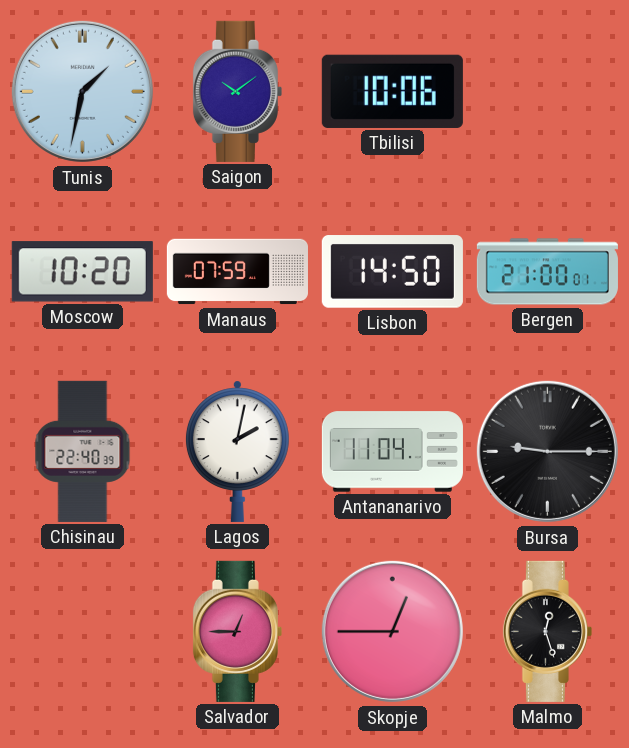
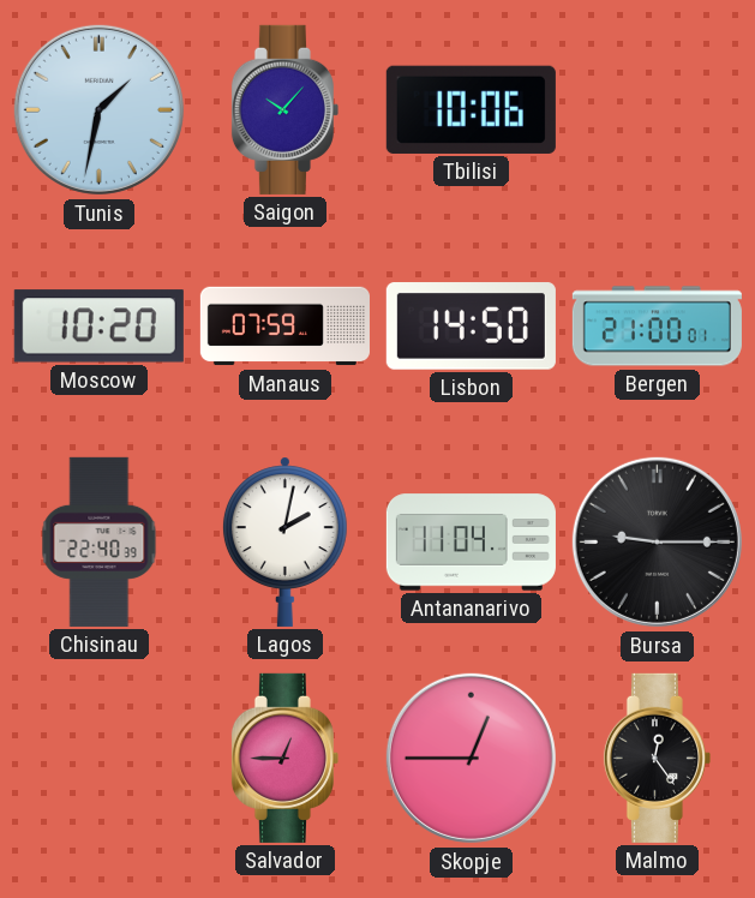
Saigon: 10:09 -> 10:07 (284, 109)
Malmo: 12:27 -> 12:24 (657, 758)
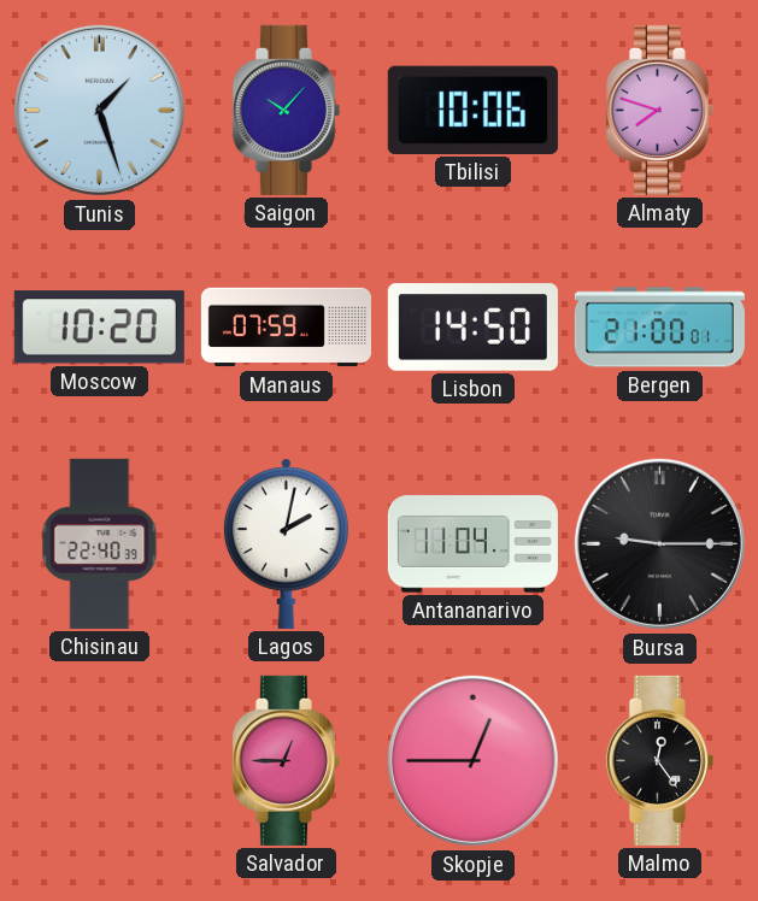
Tunis: 1:32 -> 1:27 (99, 110)
Almaty: none -> 7:48 (659, 110)
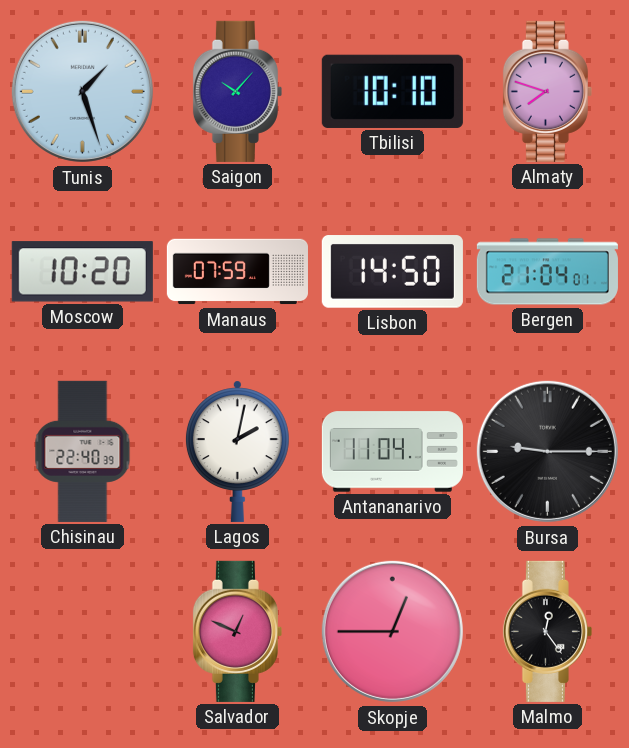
Tbilisi: 10:06 -> 10:10 (392, 91)
Bergen: 21:00 -> 21:04 (547, 272)
Salvador: 12:45 -> 12:49 (237, 631)
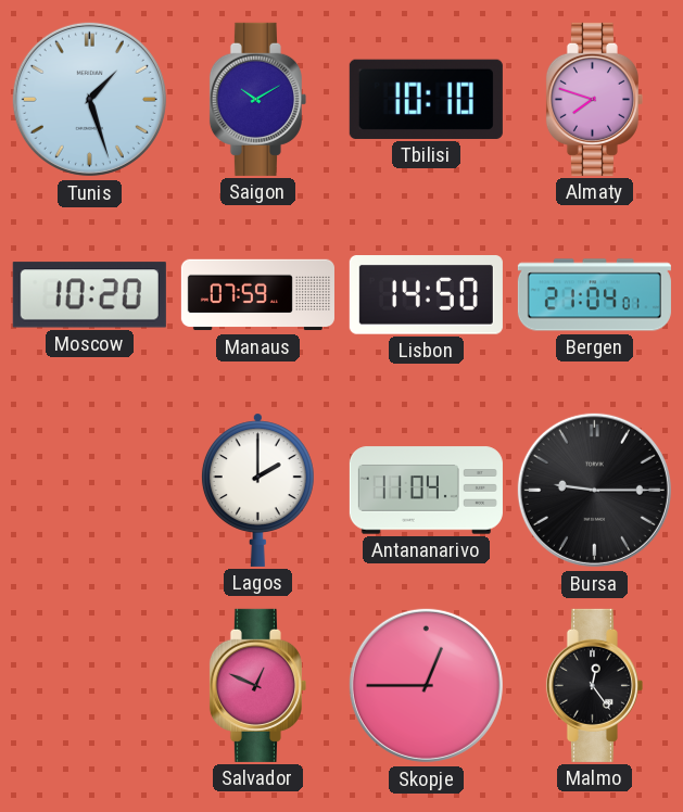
Saigon: 10:07 -> 10:10 (257, 99)
Chisinau: 22:40 -> none (83, 451)
Lagos: 2:02 -> 2:00 (257, 490)
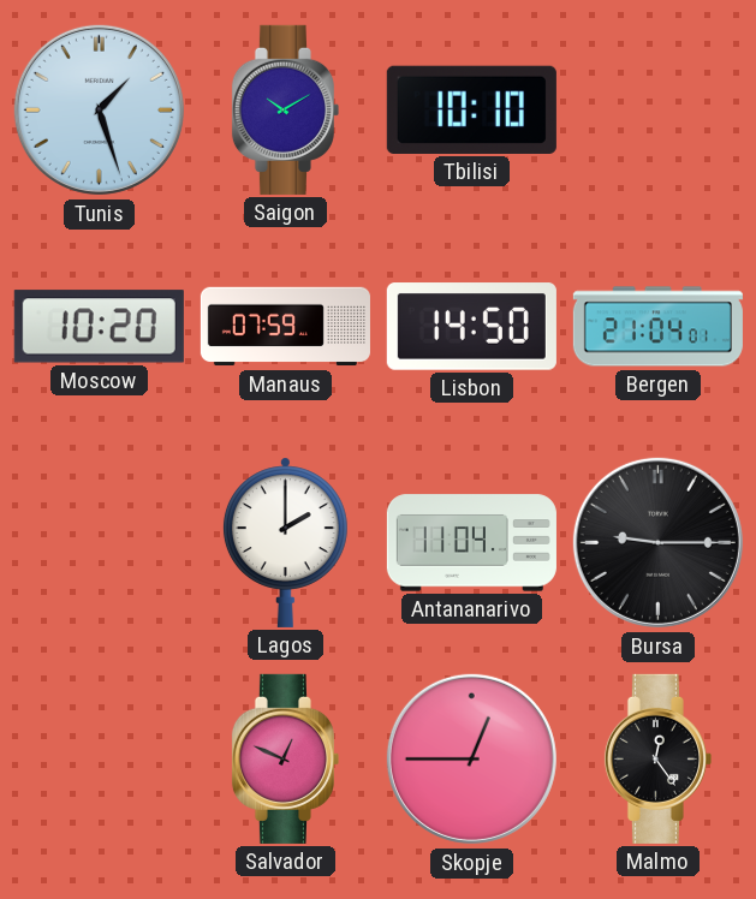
Almaty: 7:48 -> none (594, 99)
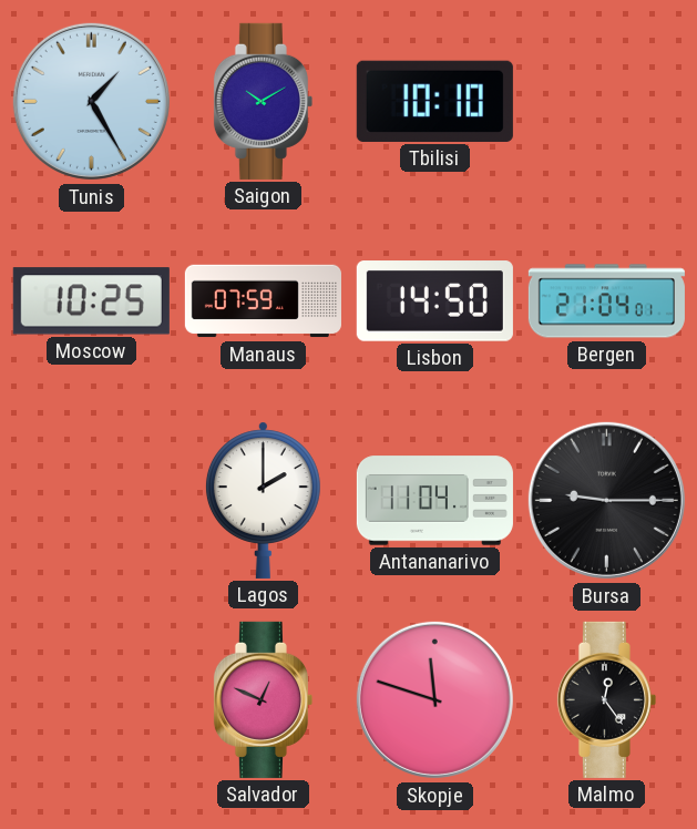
Tunis: 1:27 -> 1:25 (91, 101)
Moscow: 10:20 -> 10:25 (91, 301)
Skopje: 12:45 -> 11:48 (434, 699)
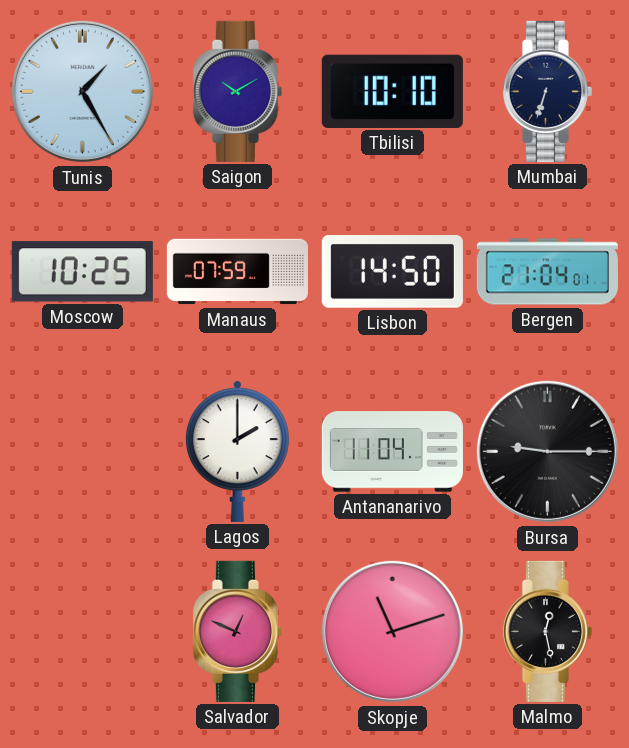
Mumbai: none -> 6:33 (547, 91)
Skopje: 11:48 -> 11:12 (392, 631)
Malmo: 12:24 -> 12:28 (547, 631)
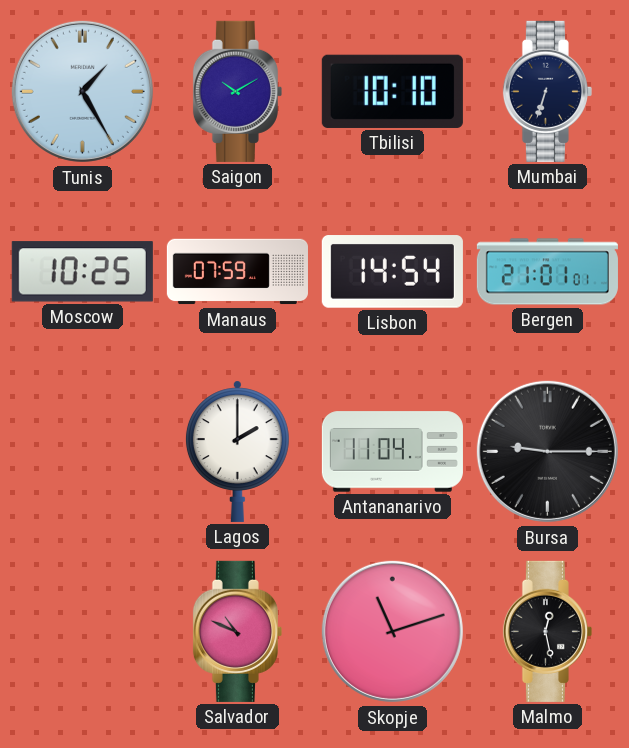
Lisbon: 14:50 -> 14:54 (392, 272)
Bergen: 21:04 -> 21:01 (547, 272)
Salvador: 12:49 -> 10:49 (237, 631)
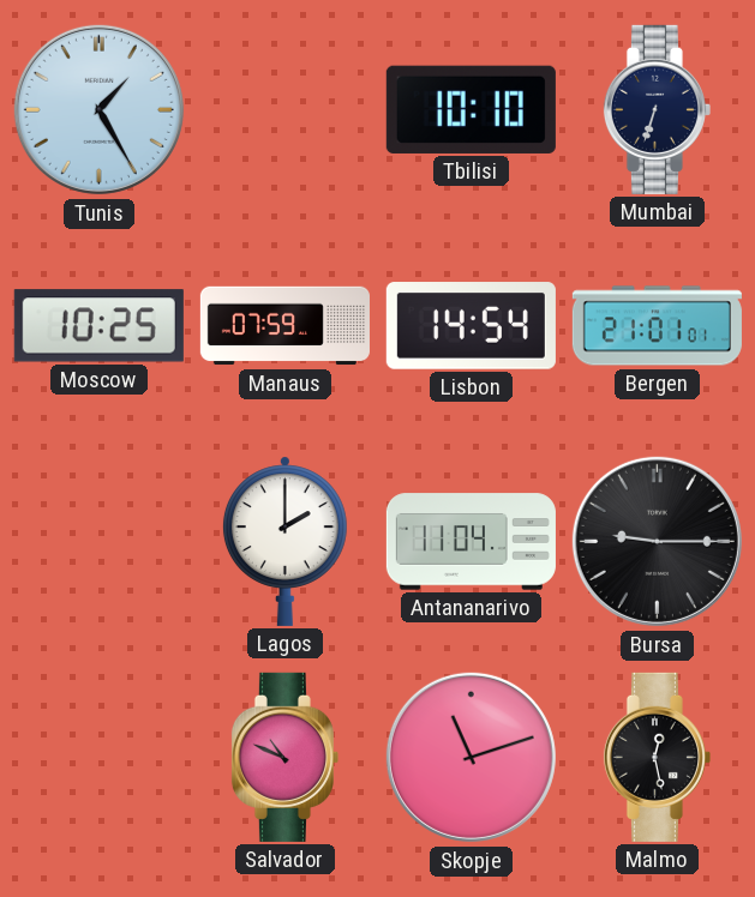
Saigon: 10:10 -> none (237, 91)
